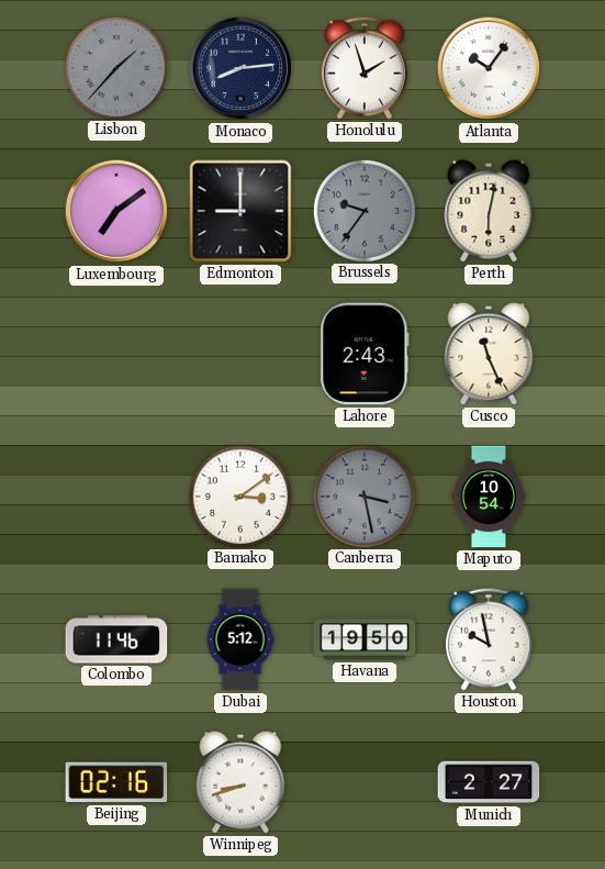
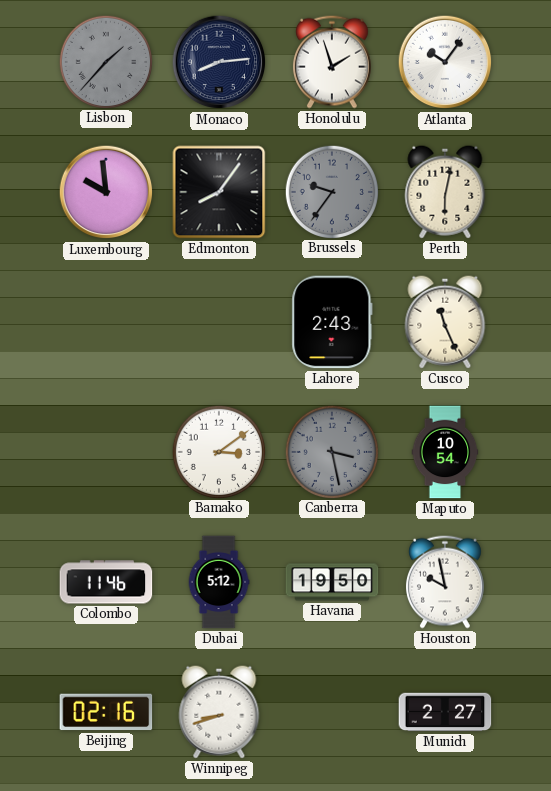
Luxembourg: 7:09 -> 9:59 (106, 192)
Edmonton: 9:00 -> 8:06 (219, 192)
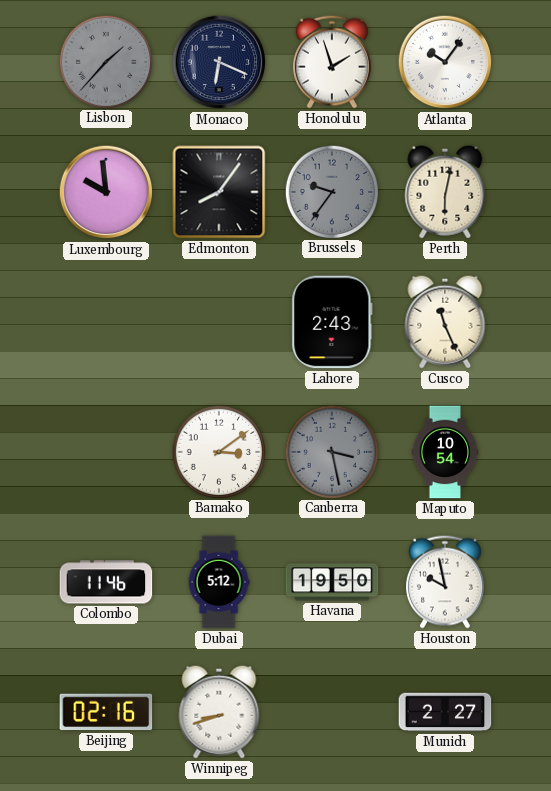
Monaco: 8:14 -> 6:19 (219, 62)
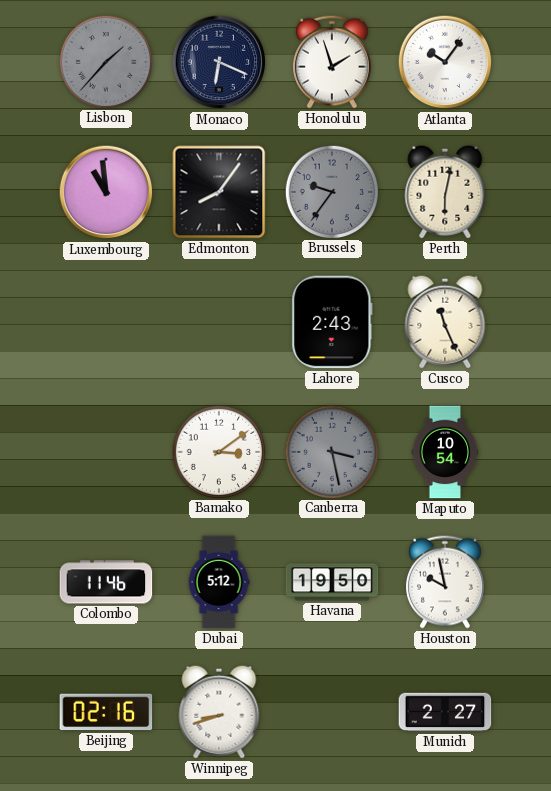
Luxembourg: 9:59 -> 10:59 (106, 192)
